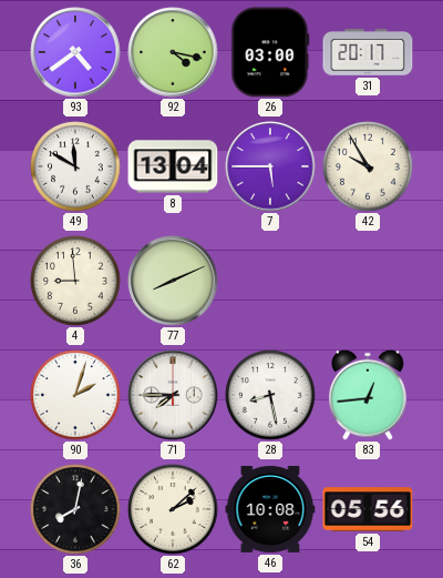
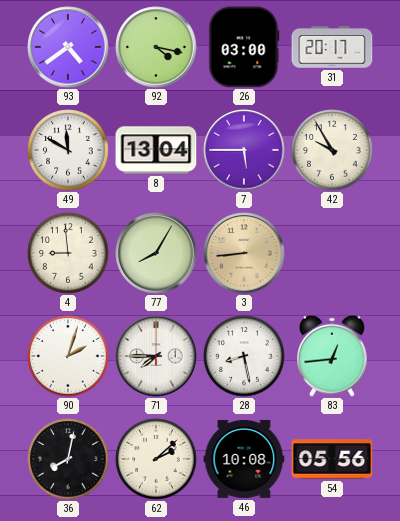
77: 8:11 -> 8:05 (156, 253)
3: none -> 8:44 (244, 253)
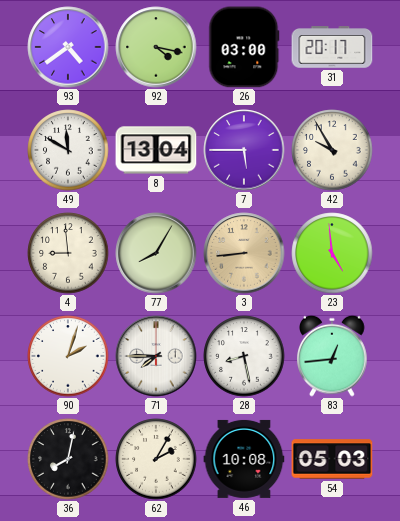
23: none -> 4:59 (332, 253)
62: 2:08 -> 2:05 (156, 459)
54: 05:56 -> 05:03 (332, 459)
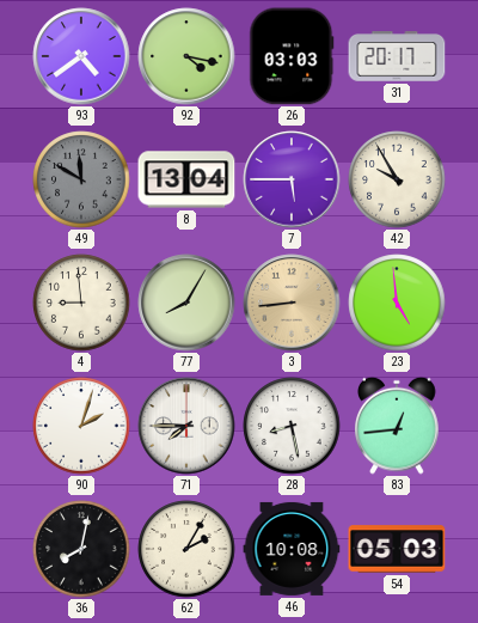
26: 03:00 -> 03:03 (292, 56)
49 dial: white -> grey (81, 179)
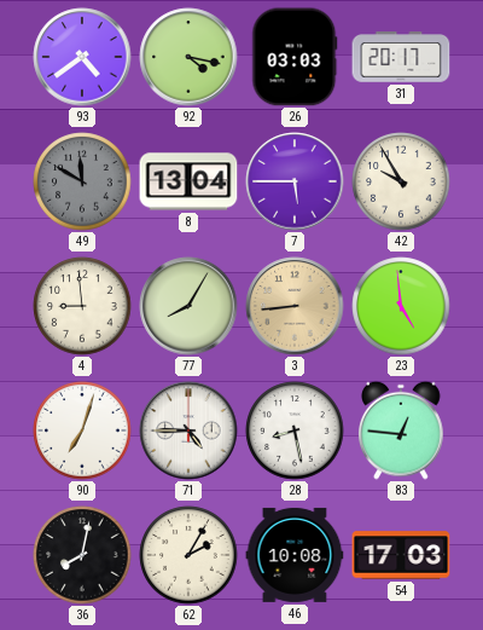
90: 2:03 -> 7:03 (82, 430)
71: 7:45 -> 4:45 (188, 430)
83: 12:44 -> 12:46 (401, 430)
54: 05:03 -> 17:03 (401, 555)
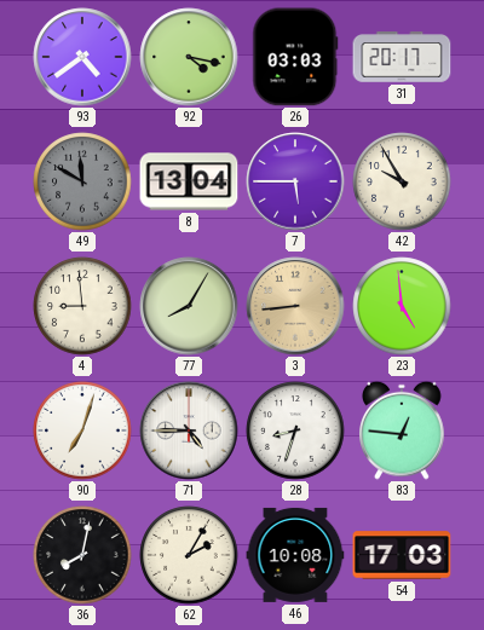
28: 8:28 -> 8:33 (295, 430)
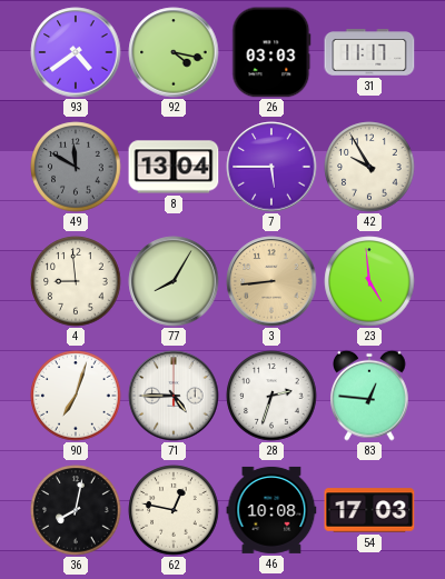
31: 20:17 -> 11:17 (369, 52)
28: 8:33 -> 2:33 (271, 396)
62: 2:05 -> 12:47 (174, 510)
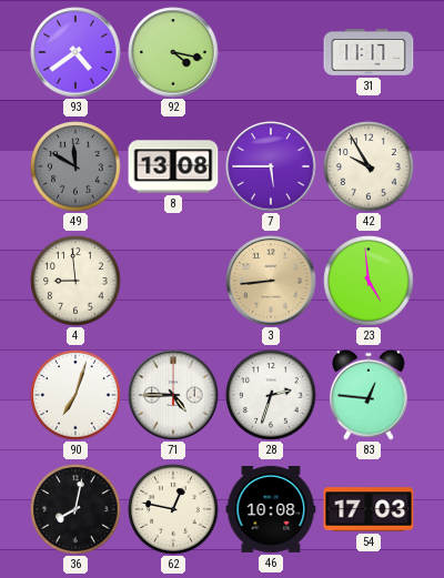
26: 03:03 -> none (271, 52)
8: 13:04 -> 13:08 (173, 166)
77: 8:05 -> none (174, 281)
